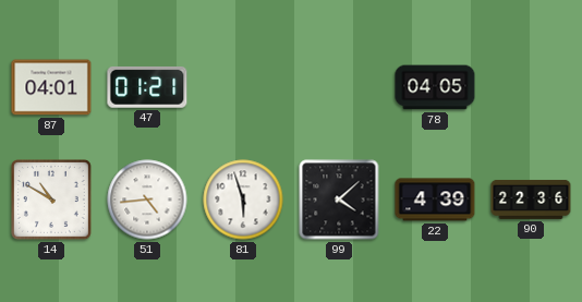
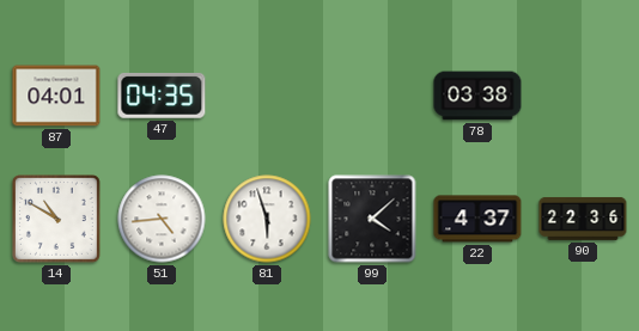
47: 01:21 -> 04:35 (162, 96)
78: 04:05 -> 03:38 (477, 96)
22: 4:39 -> 4:37 (477, 219)
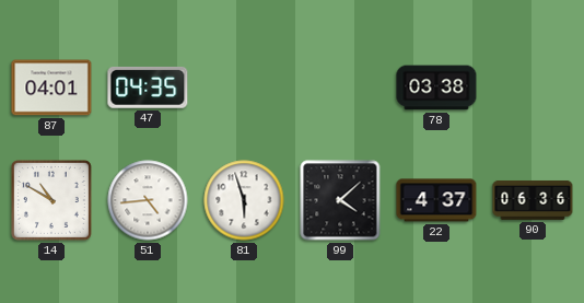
90: 22:36 -> 06:36 (533, 200)
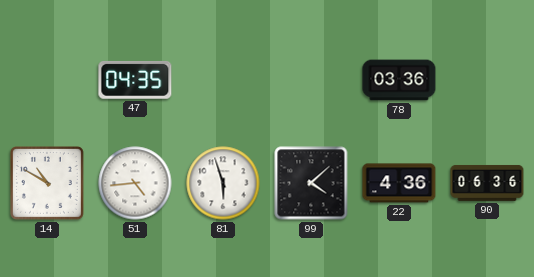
87: 04:01 -> none (51, 88)
78: 03:38 -> 03:36 (399, 80)
22: 4:37 -> 4:36 (399, 183)
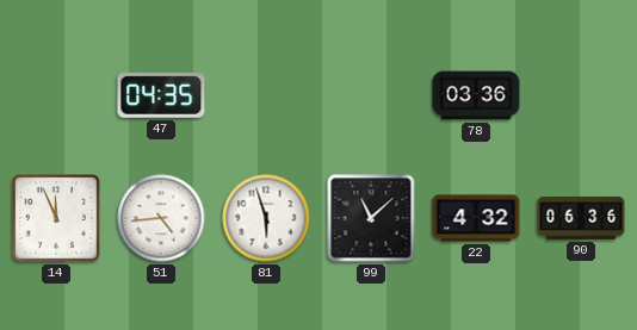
14: 10:50 -> 11:56 (57, 219)
99: 4:08 -> 11:08 (371, 218)
22: 4:36 -> 4:32 (476, 218)
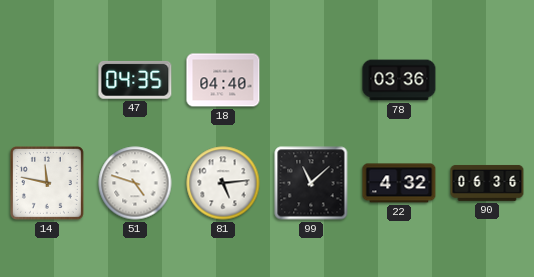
18: none -> 04:40 (223, 80)
14: 11:56 -> 11:47 (48, 184)
51: 4:44 -> 4:48 (135, 183)
81: 5:57 -> 5:14 (223, 183)
